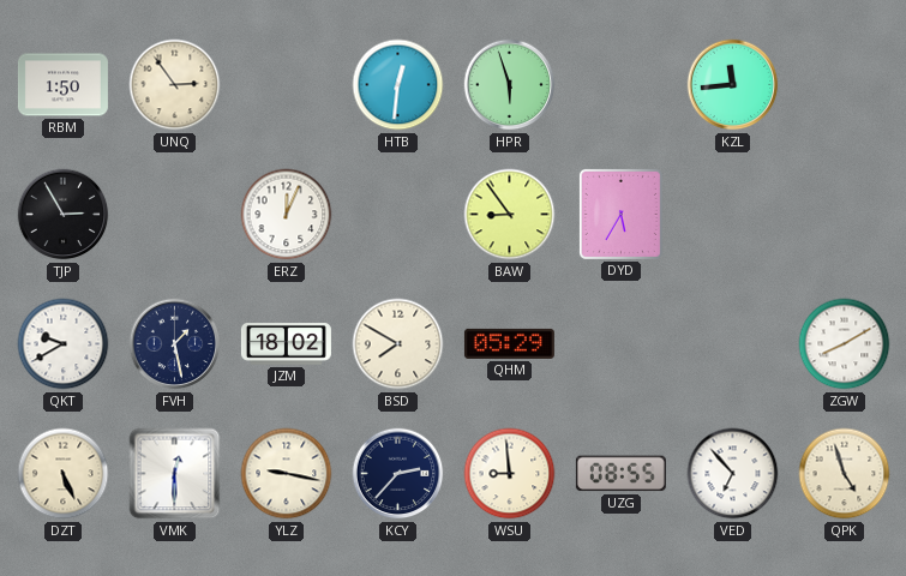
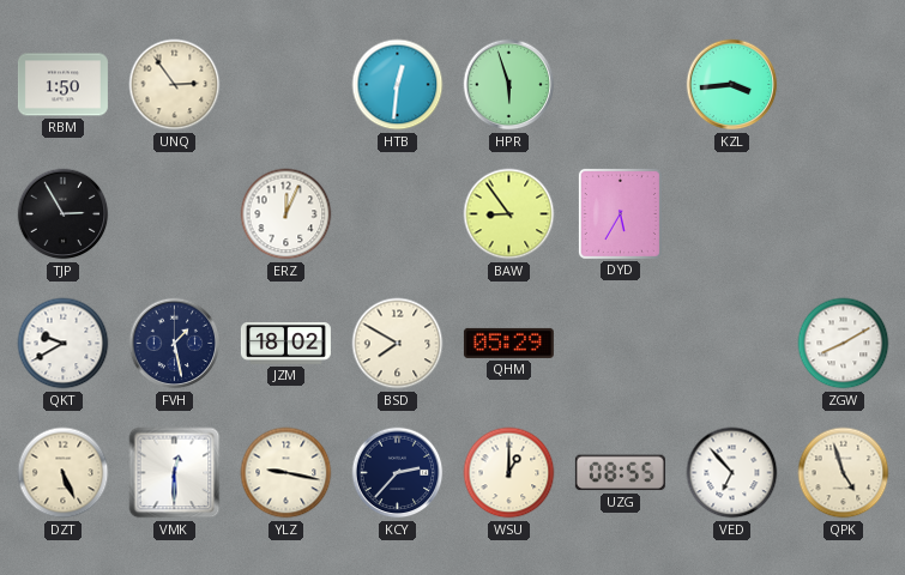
KZL: 11:44 -> 3:44 (732, 85)
WSU: 8:59 -> 1:00 (509, 473)
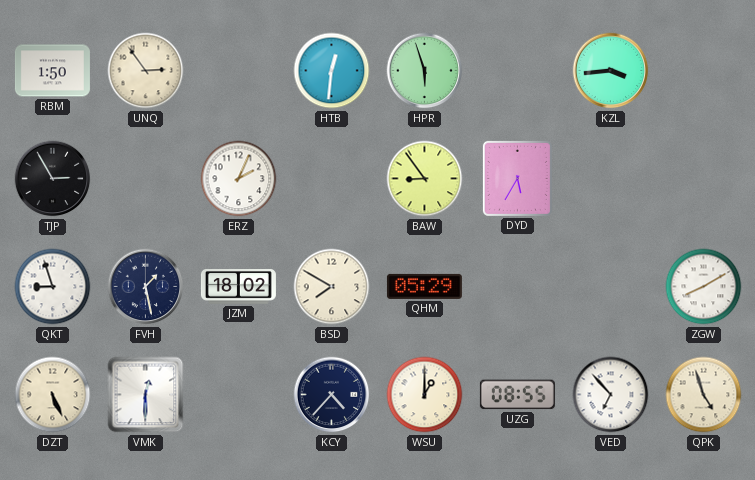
ERZ: 12:04 -> 2:04 (239, 179)
QKT: 9:40 -> 8:57 (53, 287)
YLZ: 9:17 -> none (286, 473)
KCY: 2:37 -> 4:37 (332, 395)
